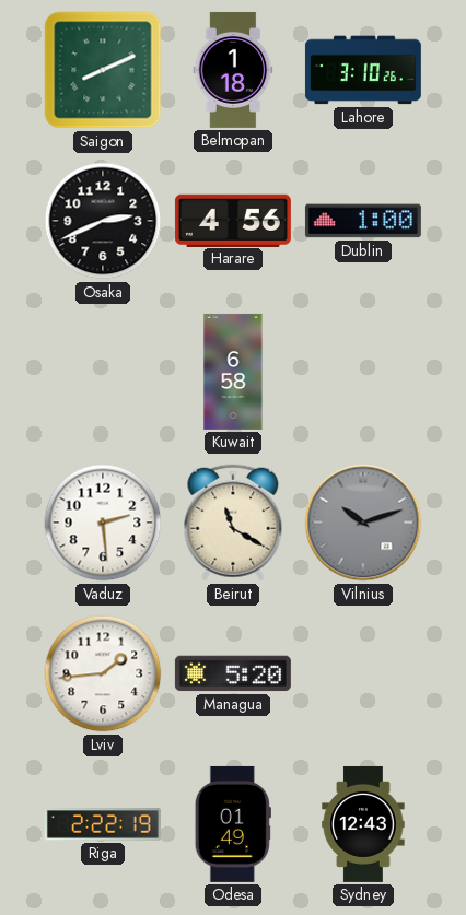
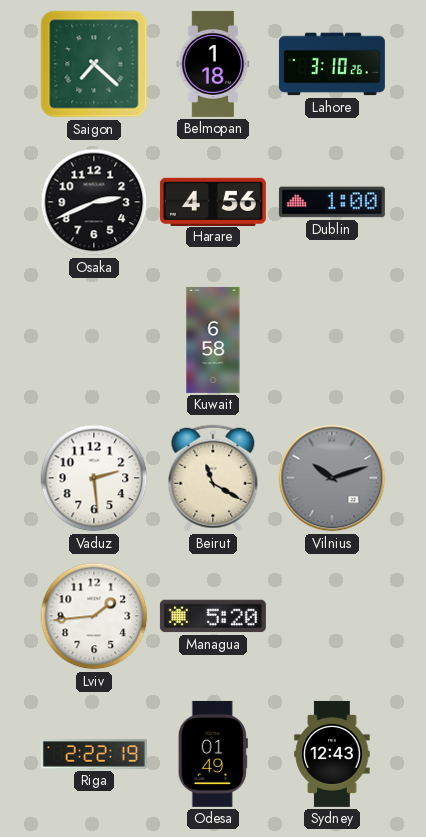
Saigon: 8:11 -> 7:22 (94, 64)
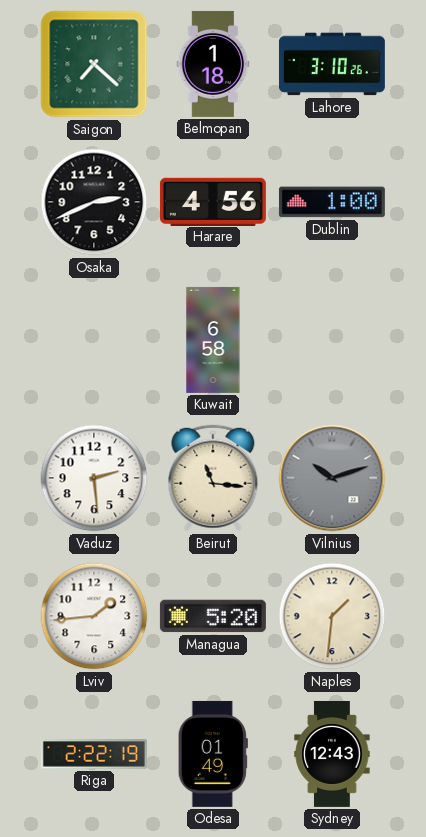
Beirut: 11:20 -> 11:16 (213, 478)
Naples: none -> 1:31 (332, 616)
